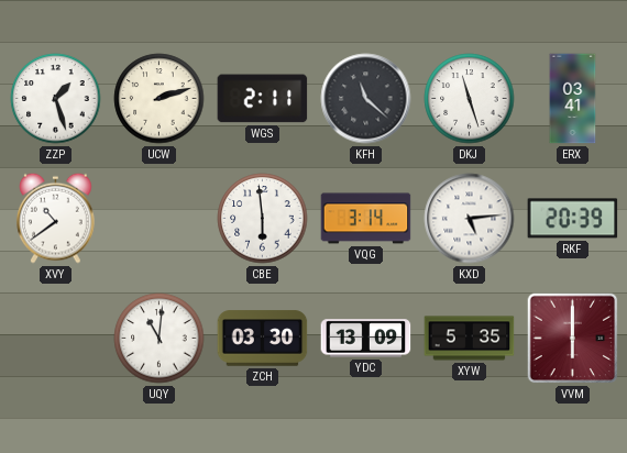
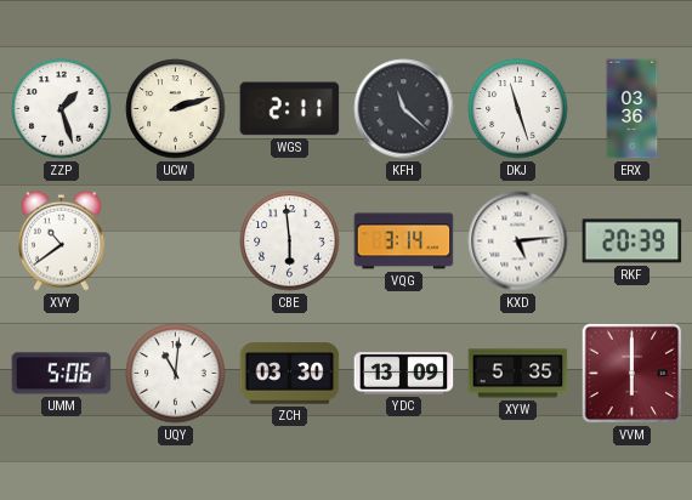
ERX: 03:41 -> 03:36 (633, 109)
UMM: none -> 5:06 (62, 374)
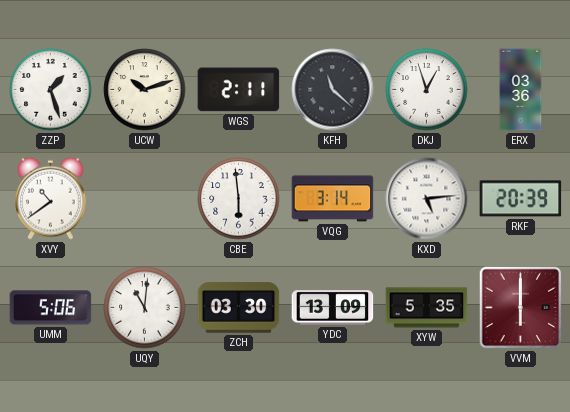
UCW: 2:12 -> 10:12 (145, 90)
DKJ: 11:27 -> 12:57 (427, 90)
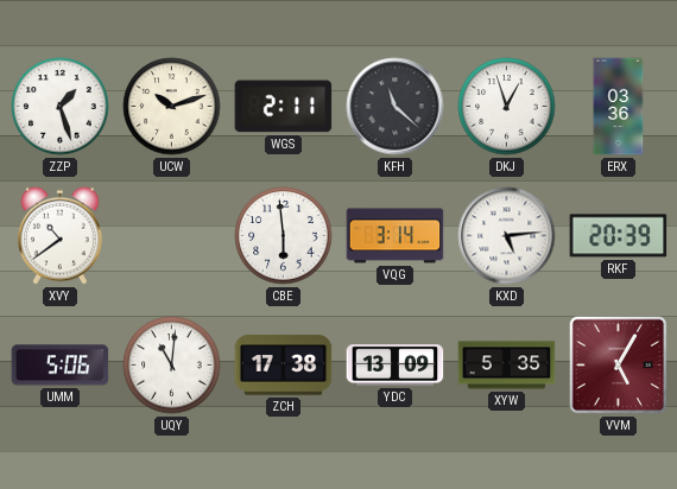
ZCH: 03:30 -> 17:38 (284, 366)
VVM: 6:00 -> 5:05 (619, 366)
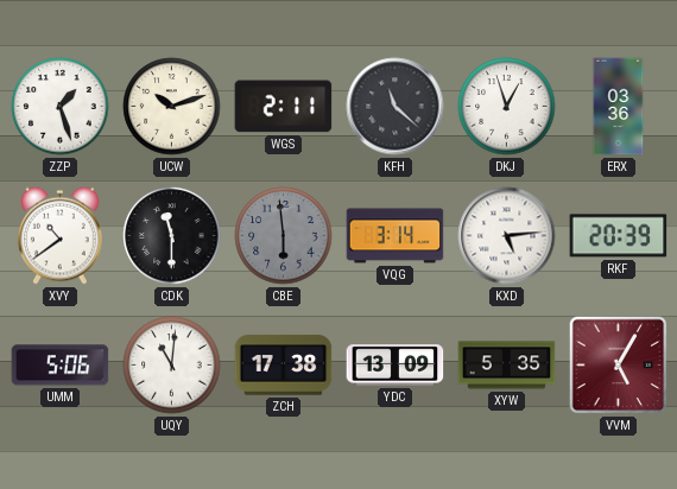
CDK: none -> 11:30 (172, 236)
CBE dial: white -> grey (284, 236)
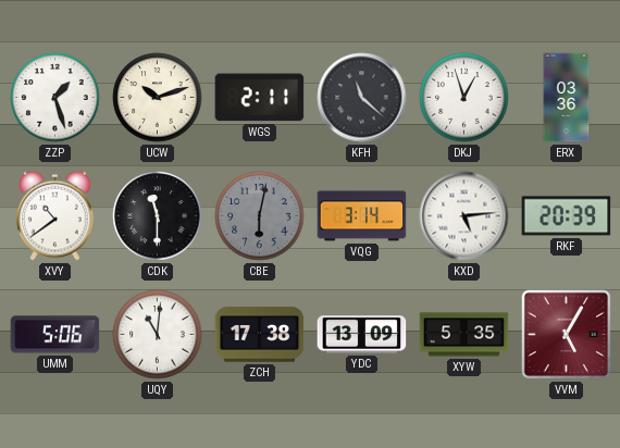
CBE: 5:59 -> 6:02 (260, 216)
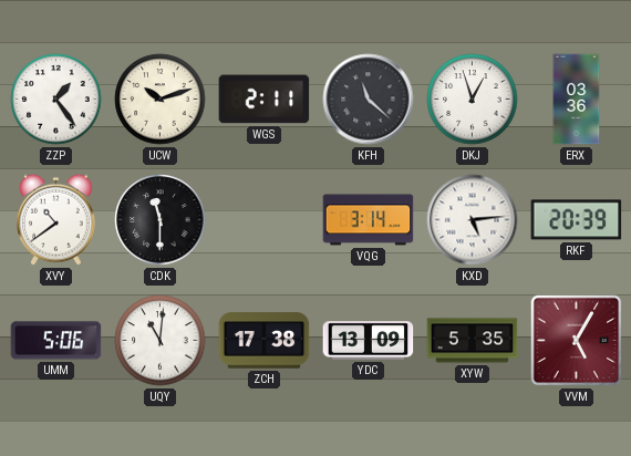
ZZP: 1:27 -> 1:24 (56, 100)
CBE: 6:02 -> none (260, 216)
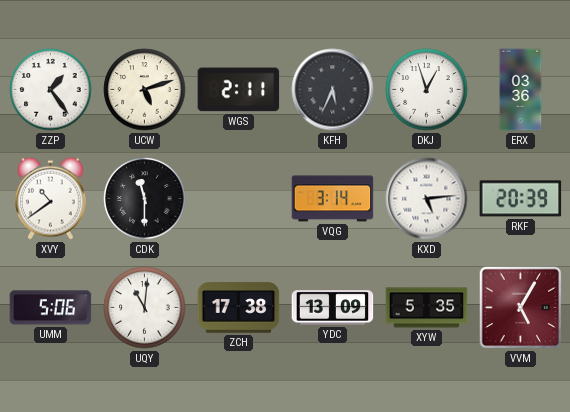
UCW: 10:12 -> 5:12 (145, 90)
KFH: 11:22 -> 5:34 (333, 90)
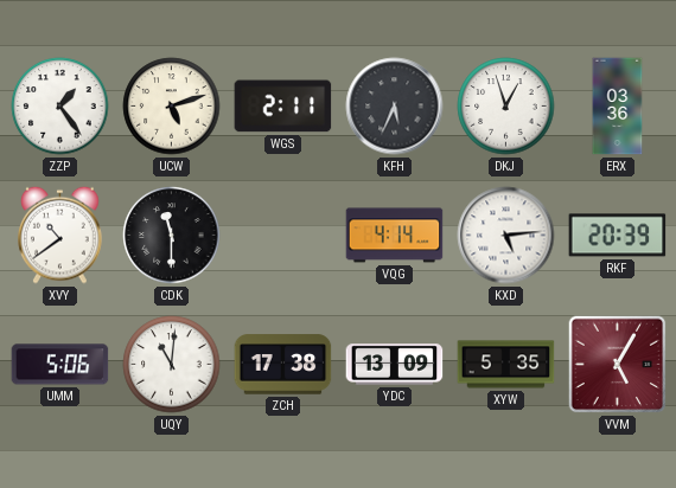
VQG: 3:14 -> 4:14 (395, 236)
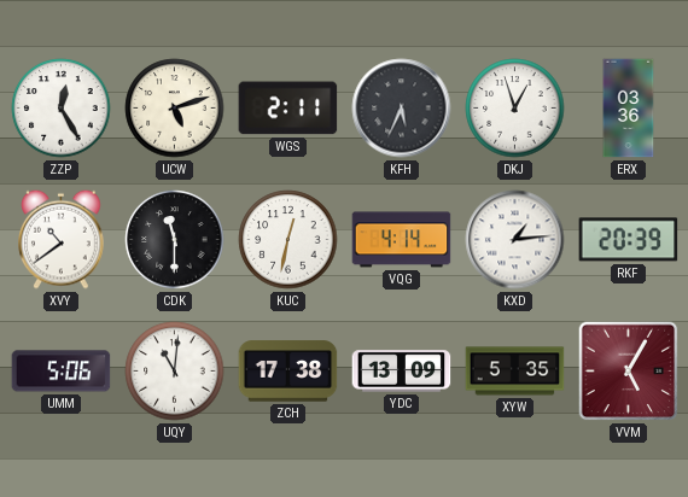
ZZP: 1:24 -> 12:25 (62, 109)
KUC: none -> 12:32 (288, 240)
KXD: 5:14 -> 1:14 (515, 240)
